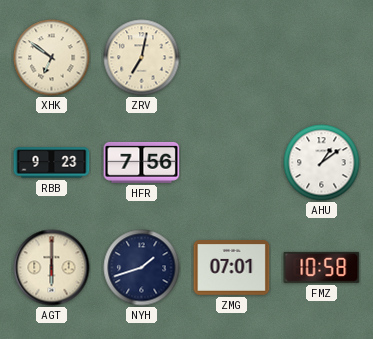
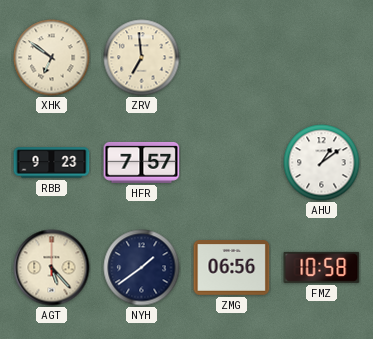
ZRV: 7:02 -> 6:59 (142, 58)
HFR: 7:56 -> 7:57 (142, 162)
AGT: 6:00 -> 5:23 (52, 268)
NYH: 1:42 -> 1:39 (142, 268)
ZMG: 07:01 -> 06:56 (232, 268)
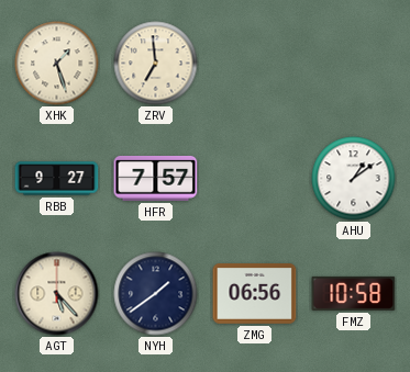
XHK: 6:51 -> 1:27 (57, 64)
RBB: 9:23 -> 9:27 (57, 179)
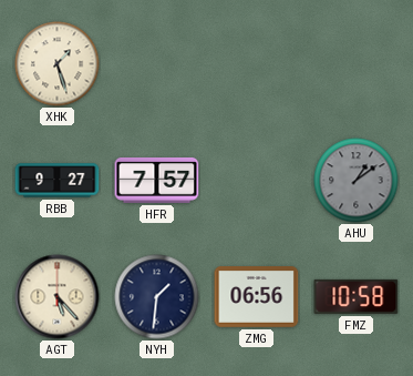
ZRV: 6:59 -> none (156, 64)
AHU dial: white -> grey (357, 181)
NYH: 1:39 -> 1:31 (157, 297)
